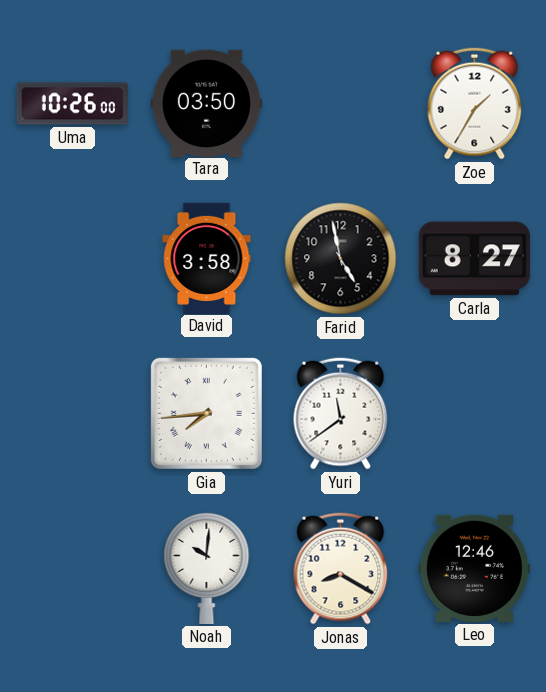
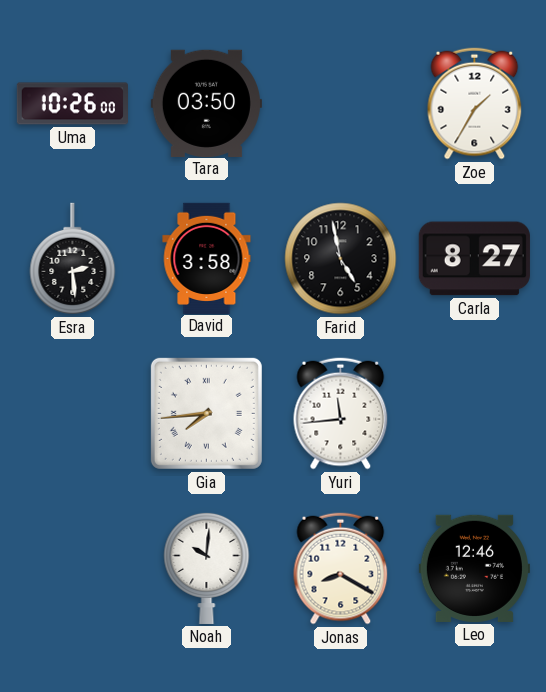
Esra: none -> 2:29 (73, 259)
Yuri: 11:39 -> 11:44 (341, 414)
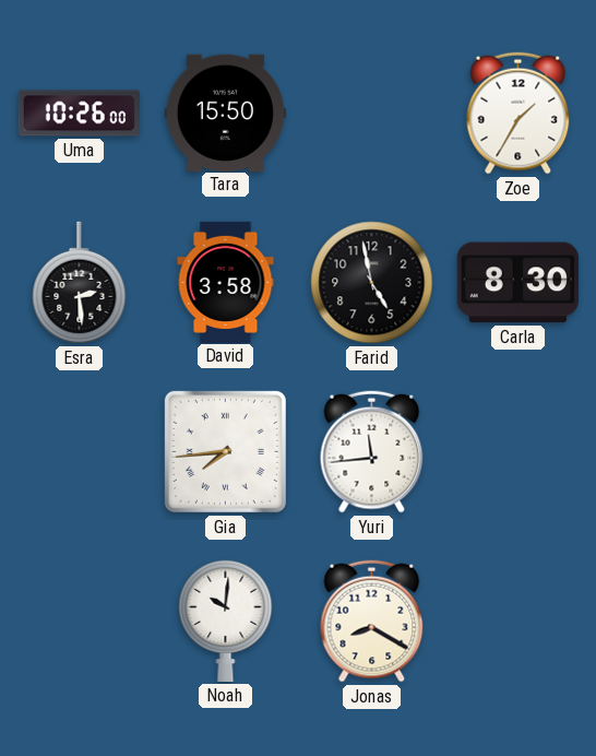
Tara: 03:50 -> 15:50 (225, 113)
Carla: 8:27 -> 8:30 (517, 283)
Leo: 12:46 -> none (474, 568)
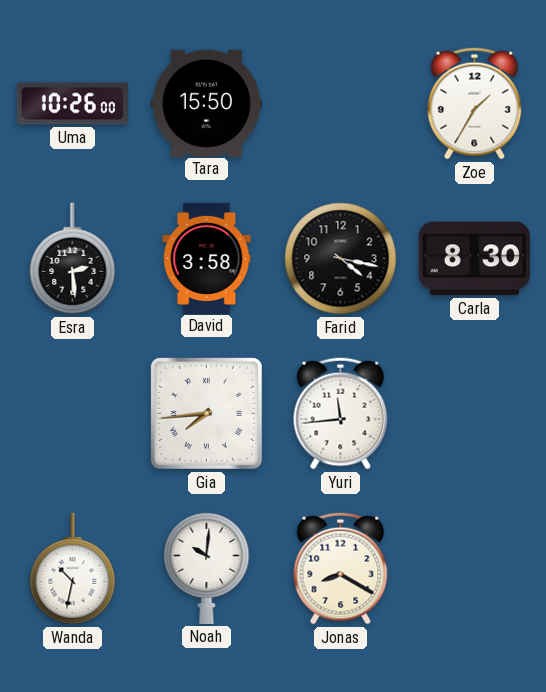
Farid: 4:58 -> 4:17 (341, 259)
Wanda: none -> 10:32 (73, 569)
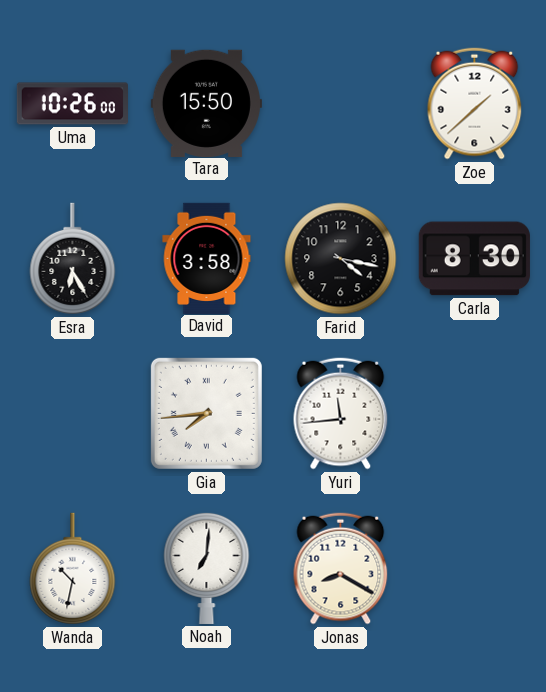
Zoe: 1:35 -> 1:38 (475, 104)
Esra: 2:29 -> 6:25 (73, 259)
Noah: 10:01 -> 7:01 (207, 568)
